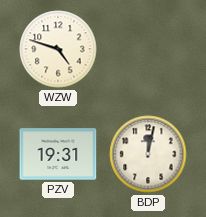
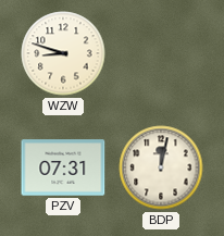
WZW: 4:48 -> 8:48 (63, 53)
PZV: 19:31 -> 07:31 (63, 167)
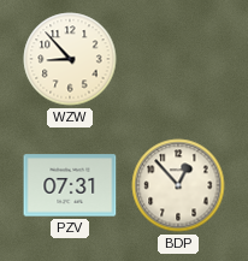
WZW: 8:48 -> 8:53 (70, 59)
BDP: 12:02 -> 12:53 (178, 185)
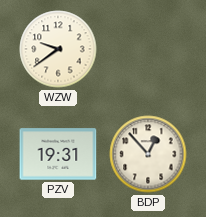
WZW: 8:53 -> 9:39 (58, 49)
PZV: 07:31 -> 19:31 (58, 154)
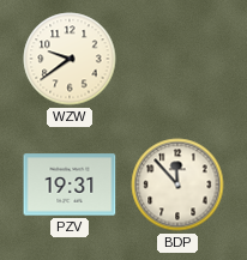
BDP: 12:53 -> 11:53 (177, 185)
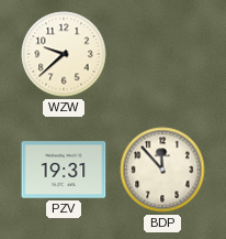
WZW: 9:39 -> 9:38 (64, 54)
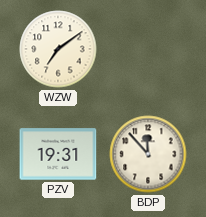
WZW: 9:38 -> 7:09 (58, 49)
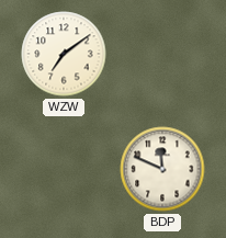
PZV: 19:31 -> none (58, 154)
BDP: 11:53 -> 11:49 (162, 169)
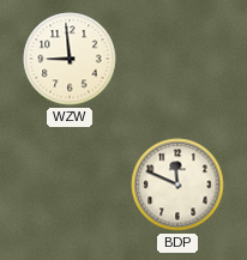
WZW: 7:09 -> 8:59 (70, 59)
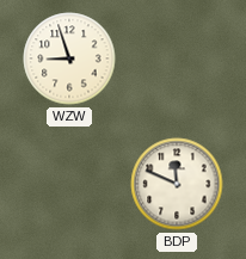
WZW: 8:59 -> 8:57 (69, 58)
